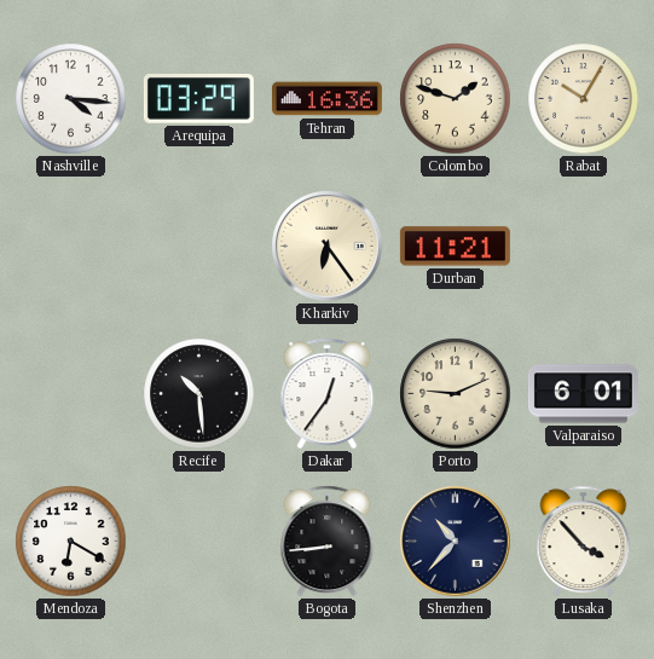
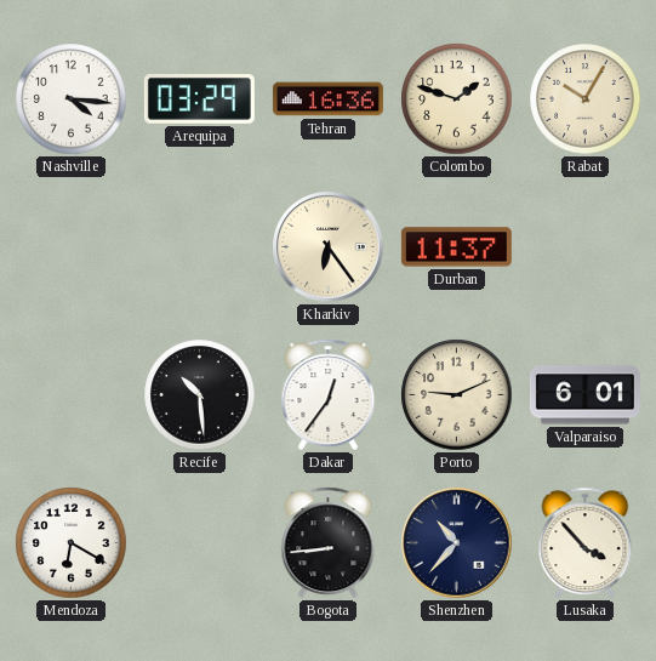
Durban: 11:21 -> 11:37 (456, 247)
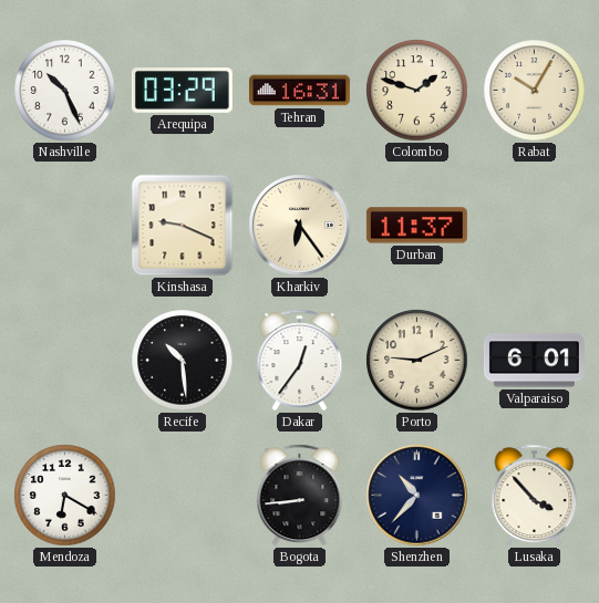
Nashville: 4:16 -> 10:26 (65, 91)
Tehran: 16:36 -> 16:31 (299, 91)
Kinshasa: none -> 9:19 (183, 226)
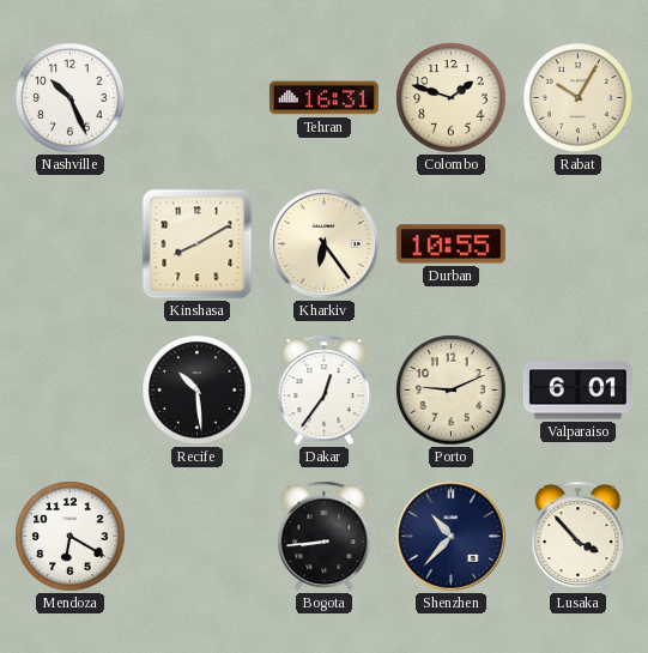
Arequipa: 03:29 -> none (182, 91)
Kinshasa: 9:19 -> 8:10 (198, 244)
Durban: 11:37 -> 10:55 (450, 244)
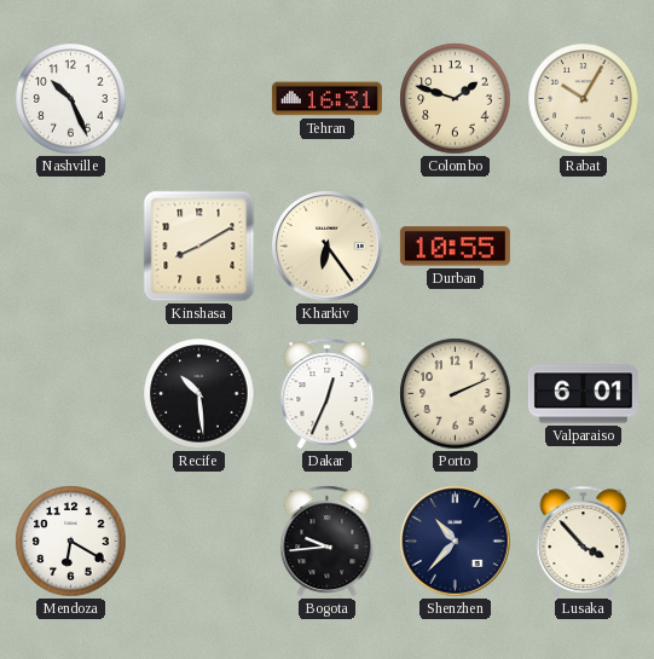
Dakar: 12:36 -> 12:34 (328, 394)
Porto: 9:11 -> 2:11 (456, 394)
Bogota: 8:44 -> 9:44 (328, 542)
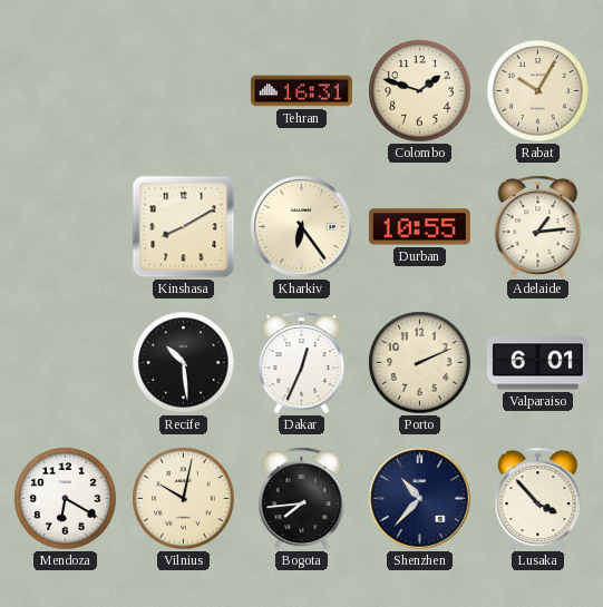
Nashville: 10:26 -> none (71, 99)
Adelaide: none -> 1:14 (538, 227)
Vilnius: none -> 10:02 (184, 499)
Bogota: 9:44 -> 7:44 (302, 499)
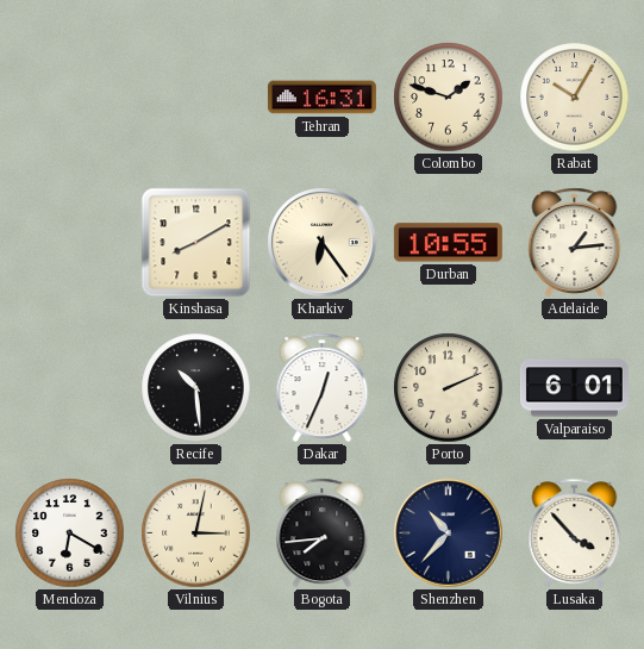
Vilnius: 10:02 -> 3:02 (196, 533)
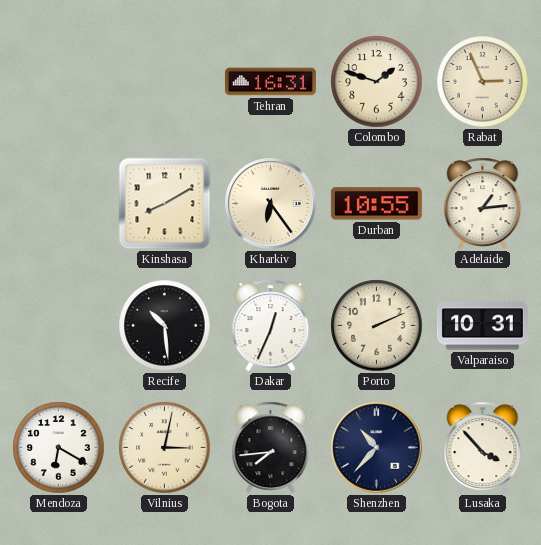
Rabat: 10:05 -> 2:56 (483, 82)
Valparaiso: 6:01 -> 10:31 (482, 326)
